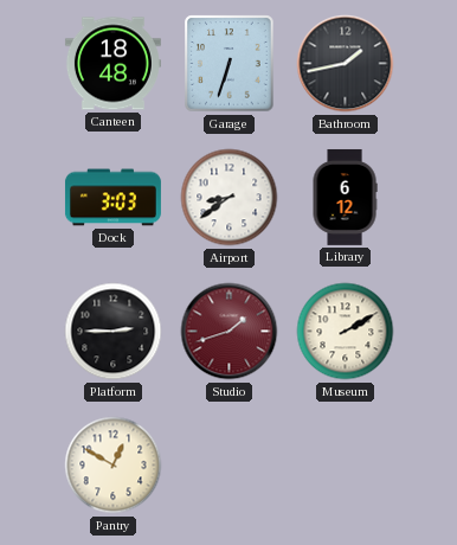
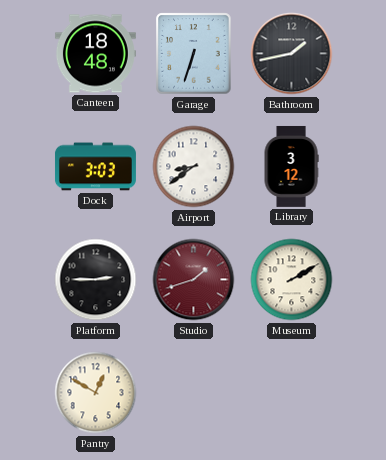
Library: 6:12 -> 3:12 (291, 166)
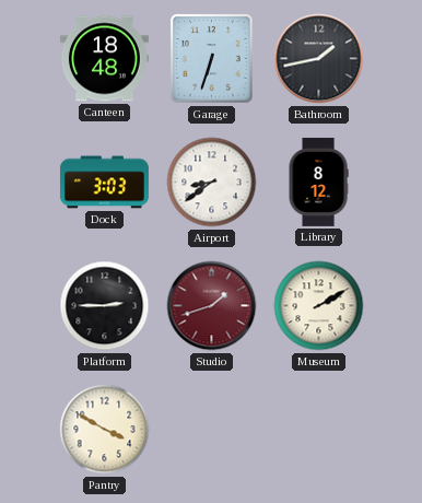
Library: 3:12 -> 8:12 (318, 182)
Pantry: 12:50 -> 3:50 (105, 430)
